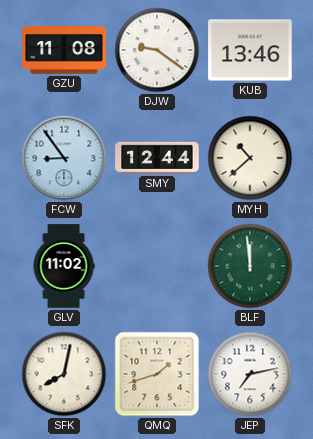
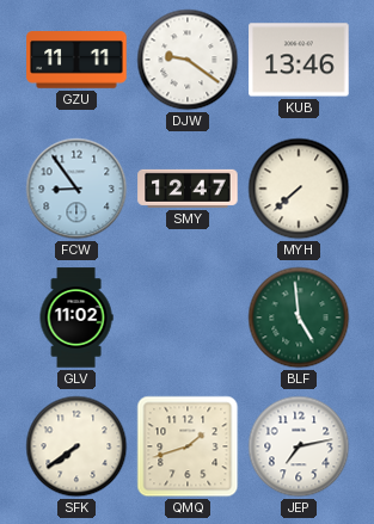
GZU: 11:08 -> 11:11 (76, 60)
SMY: 12:44 -> 12:47 (188, 189)
MYH: 10:38 -> 7:38 (299, 189)
BLF: 11:59 -> 4:59 (299, 318)
SFK: 8:02 -> 7:39 (76, 446)
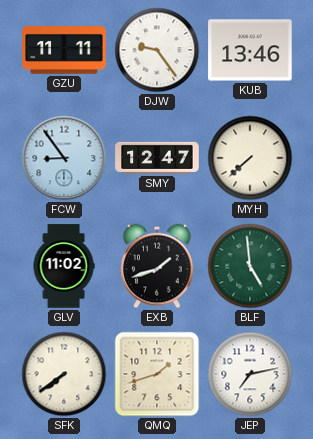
DJW: 9:21 -> 9:24 (157, 50)
EXB: none -> 1:42 (157, 266)
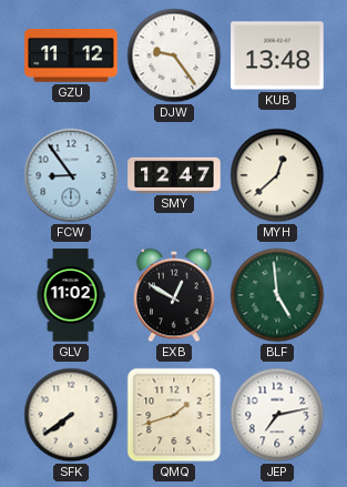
GZU: 11:11 -> 11:12 (71, 55)
KUB: 13:46 -> 13:48 (277, 55)
MYH: 7:38 -> 12:38 (277, 175)
EXB: 1:42 -> 12:50 (174, 295)
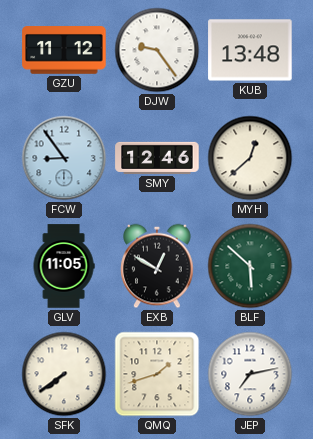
SMY: 12:47 -> 12:46 (157, 158)
GLV: 11:02 -> 11:05 (64, 266)
BLF: 4:59 -> 5:52 (250, 266)
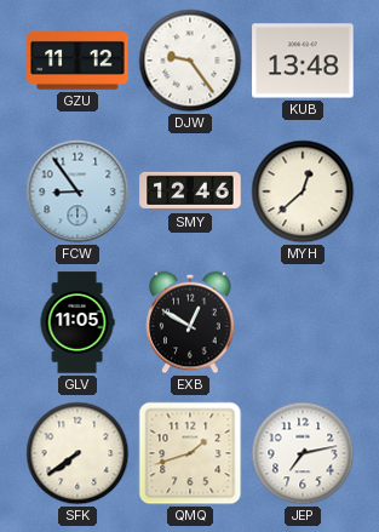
BLF: 5:52 -> none (250, 266)
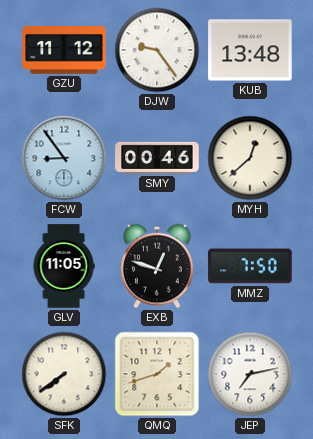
SMY: 12:46 -> 00:46 (157, 158)
EXB: 12:50 -> 12:48 (157, 266)
MMZ: none -> 7:50 (250, 266)
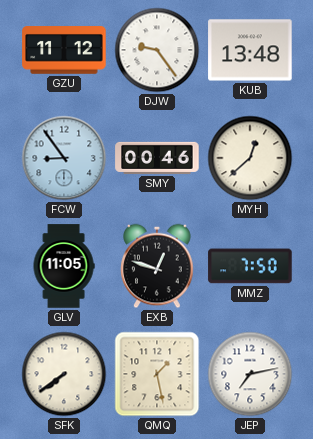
QMQ: 1:42 -> 1:28 (157, 374)
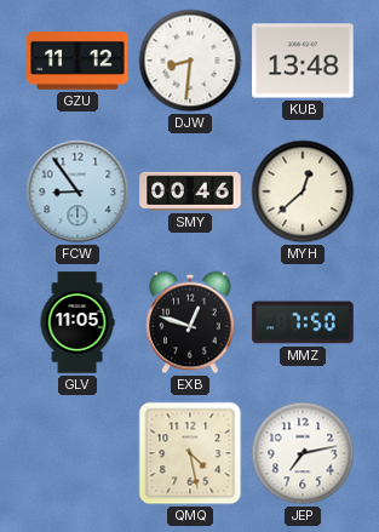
DJW: 9:24 -> 8:31 (190, 61)
SFK: 7:39 -> none (64, 374)
QMQ: 1:28 -> 4:28 (190, 453)
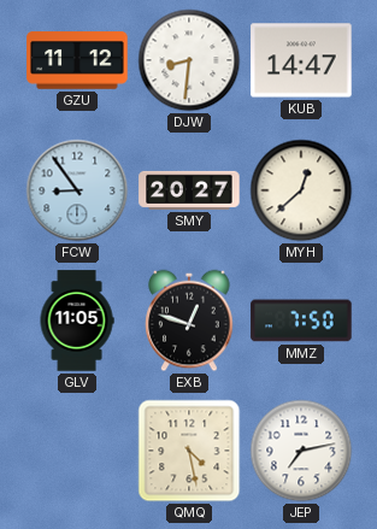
KUB: 13:48 -> 14:47 (301, 60)
SMY: 00:46 -> 20:27 (189, 190)
